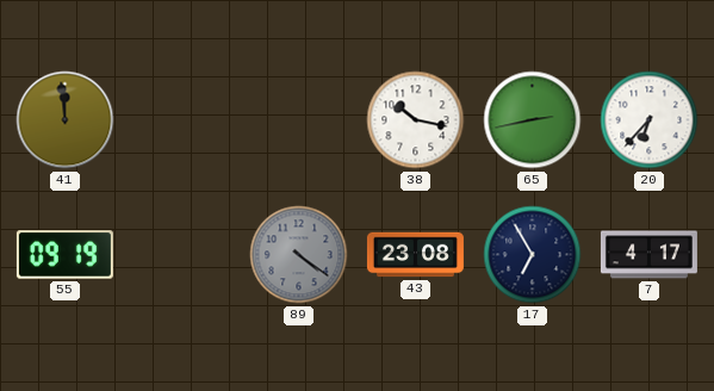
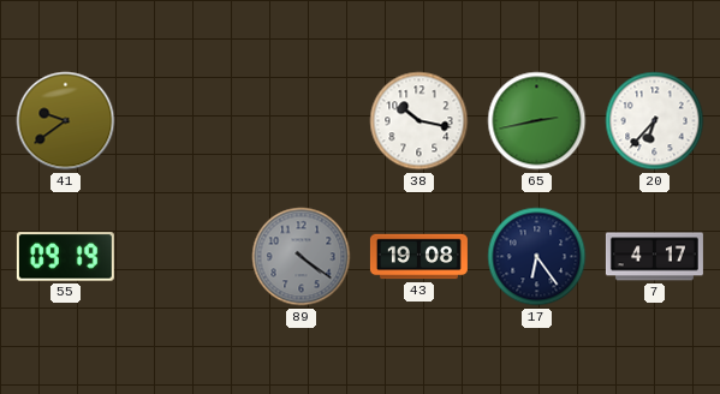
41: 11:59 -> 9:39 (66, 121)
43: 23:08 -> 19:08 (418, 257)
17: 6:55 -> 6:24 (537, 257)
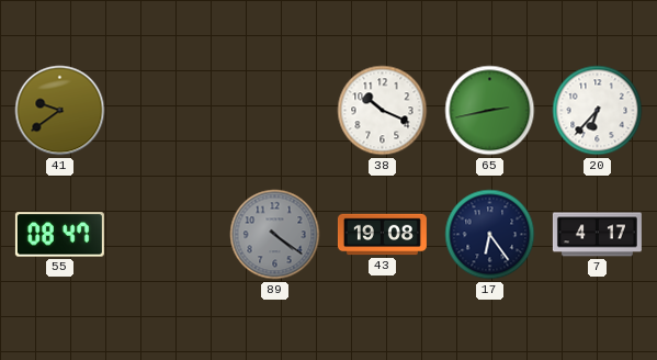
38: 10:17 -> 10:19 (383, 111)
55: 09:19 -> 08:47 (59, 235)
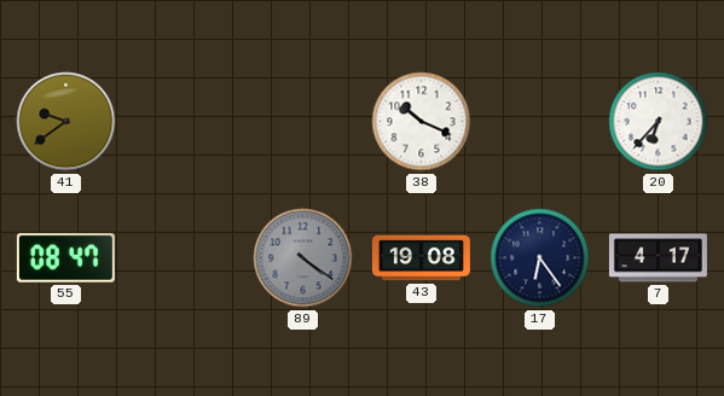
65: 2:43 -> none (490, 111)
